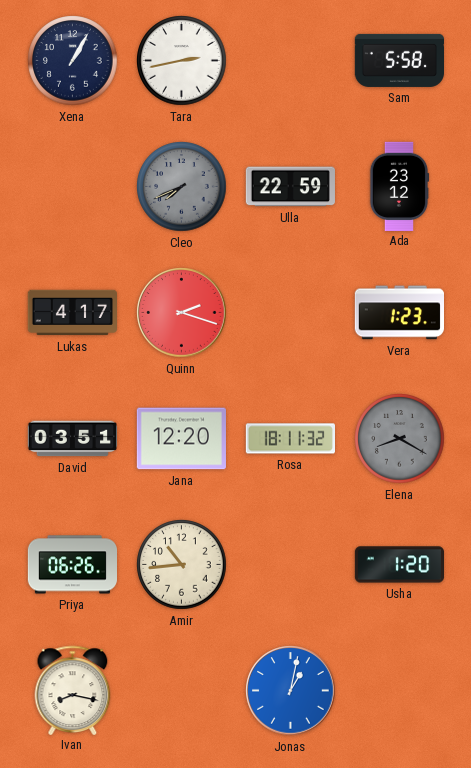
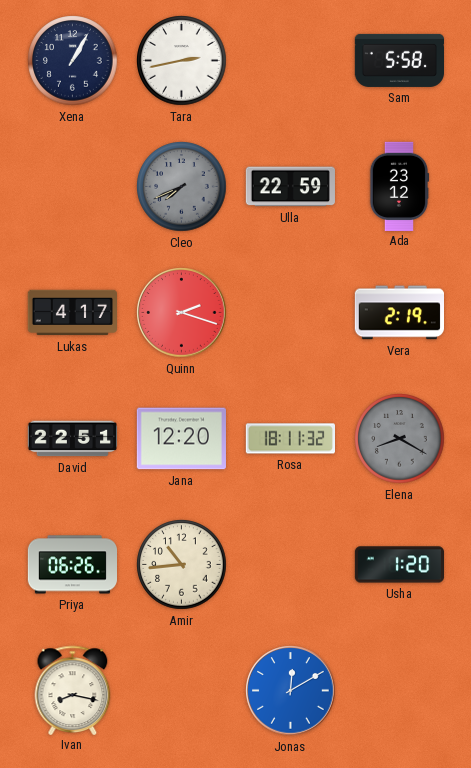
Vera: 1:23 -> 2:19 (399, 313)
David: 03:51 -> 22:51 (72, 439)
Jonas: 1:02 -> 12:10 (291, 691)
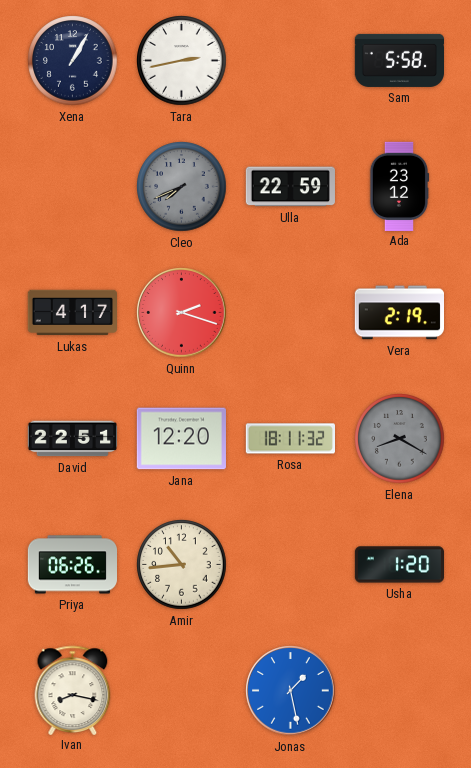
Jonas: 12:10 -> 1:28 (291, 691)
